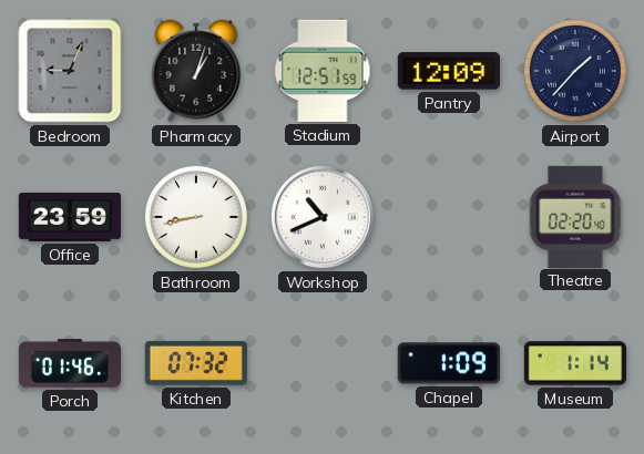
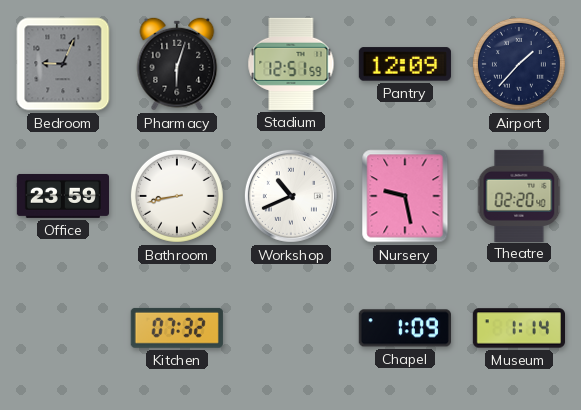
Pharmacy: 1:03 -> 6:03 (177, 64)
Nursery: none -> 9:28 (405, 196)
Porch: 01:46 -> none (69, 363)
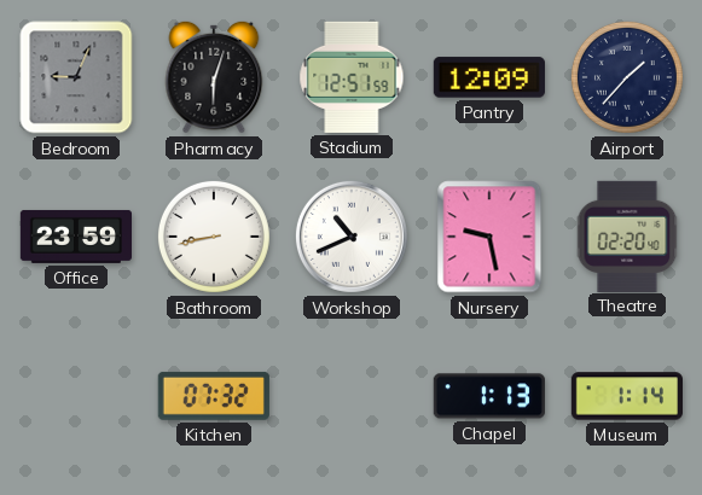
Chapel: 1:09 -> 1:13 (489, 396)
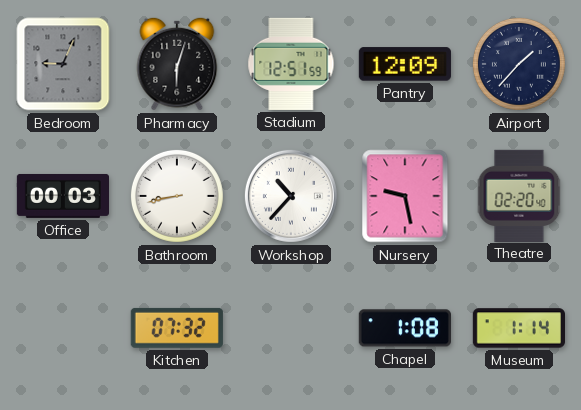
Office: 23:59 -> 00:03 (62, 196)
Workshop: 10:41 -> 10:37 (291, 196)
Chapel: 1:13 -> 1:08 (405, 328)
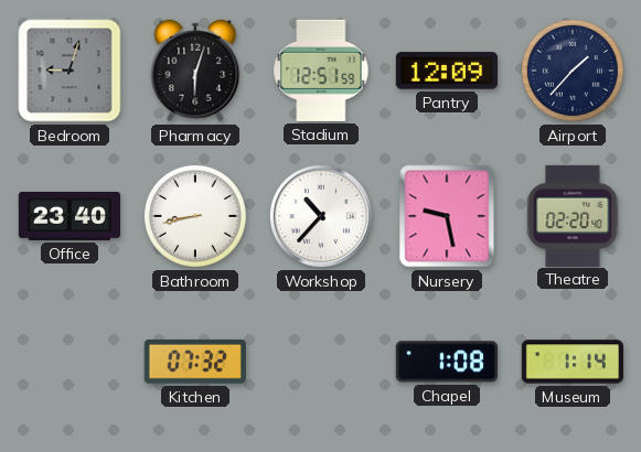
Bedroom: 9:04 -> 9:03 (70, 71)
Office: 00:03 -> 23:40 (68, 216)
